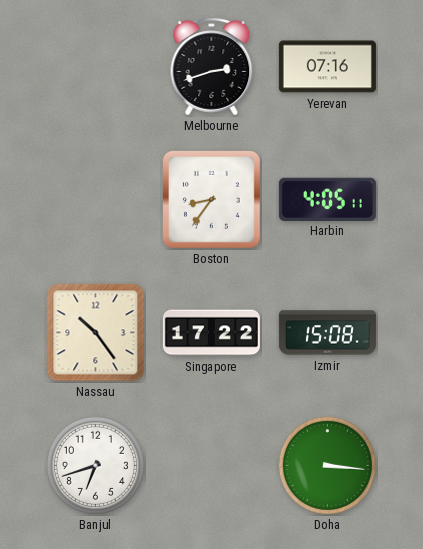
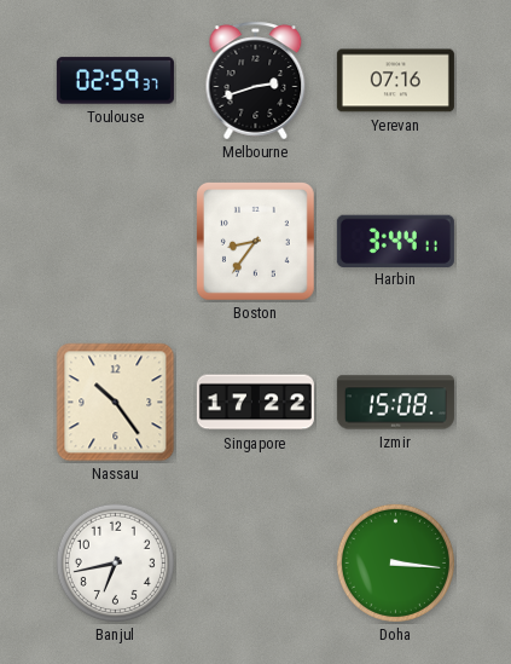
Toulouse: none -> 02:59 (115, 81)
Harbin: 4:05 -> 3:44 (395, 241)
Banjul: 6:42 -> 6:43 (115, 562)
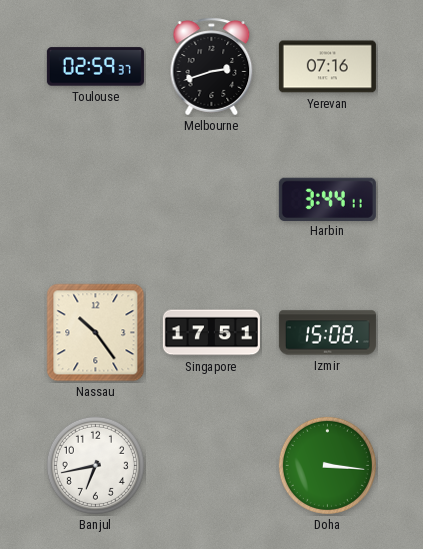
Boston: 8:36 -> none (256, 242)
Singapore: 17:22 -> 17:51 (211, 333)
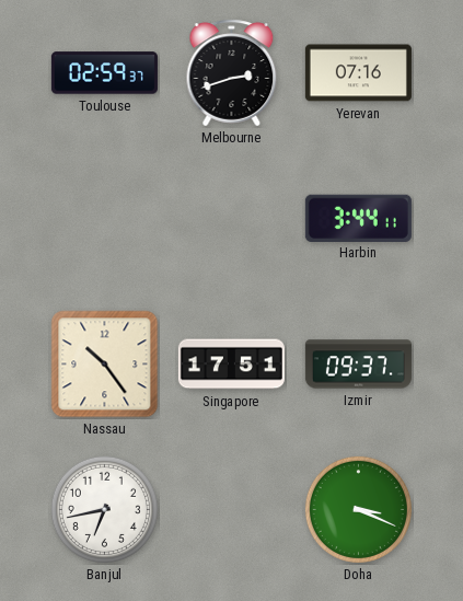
Izmir: 15:08 -> 09:37 (358, 365)
Doha: 3:16 -> 3:19 (358, 509)
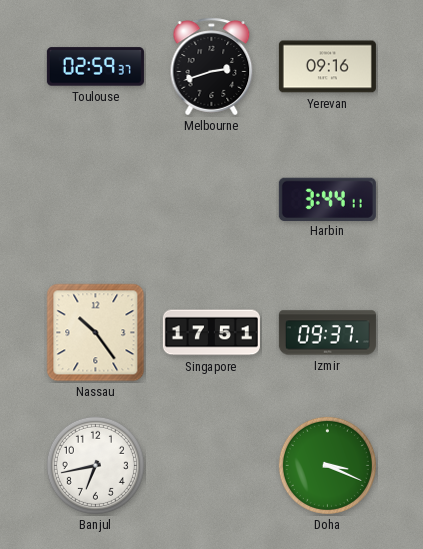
Yerevan: 07:16 -> 09:16 (327, 67)
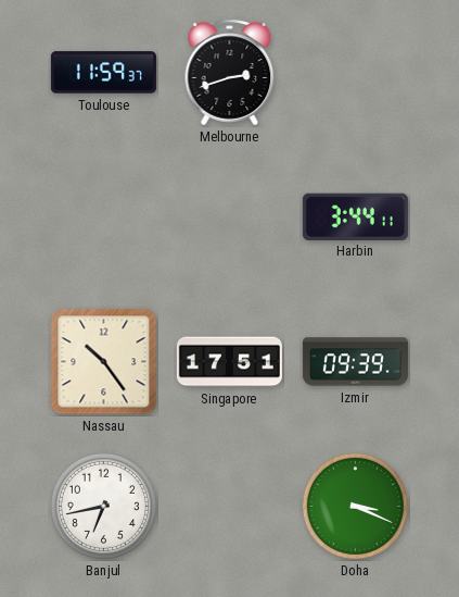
Toulouse: 02:59 -> 11:59 (103, 73)
Yerevan: 09:16 -> none (327, 67)
Izmir: 09:37 -> 09:39 (355, 362)
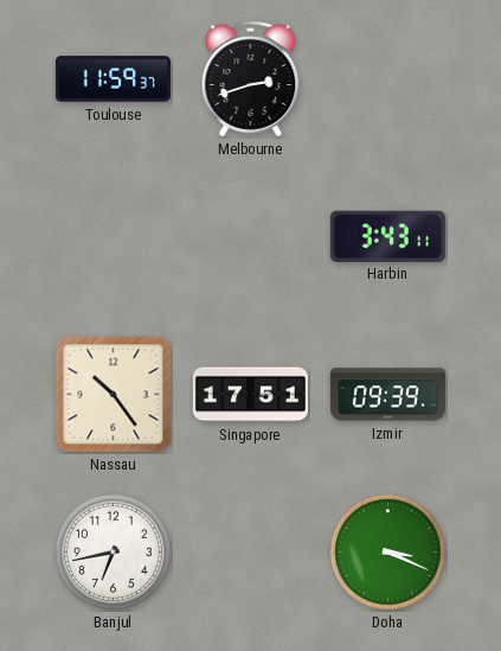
Harbin: 3:44 -> 3:43 (387, 236)
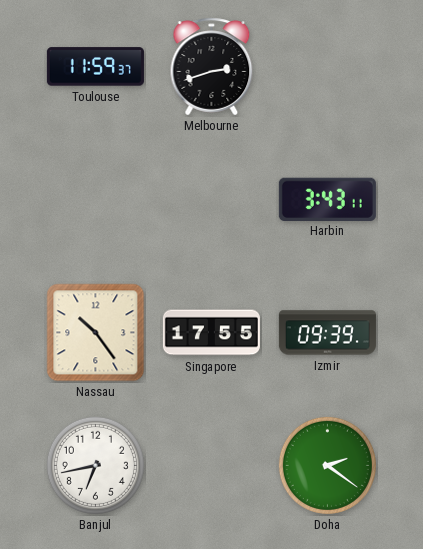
Singapore: 17:51 -> 17:55 (211, 333)
Doha: 3:19 -> 2:21 (327, 465)
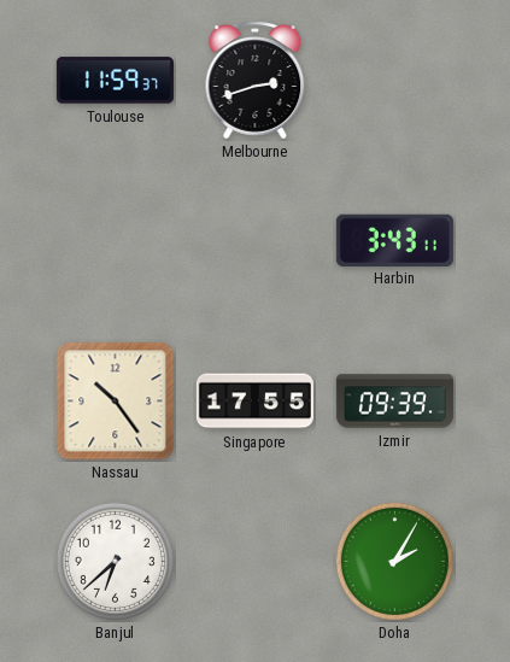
Banjul: 6:43 -> 6:38 (115, 561)
Doha: 2:21 -> 2:05 (394, 561)
